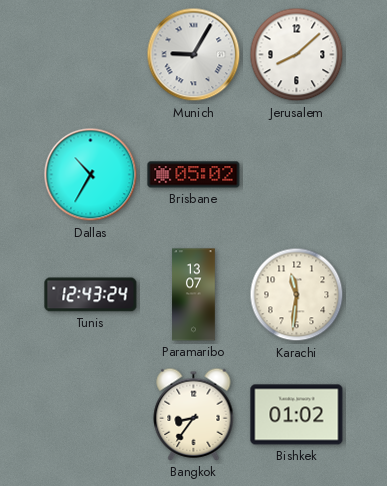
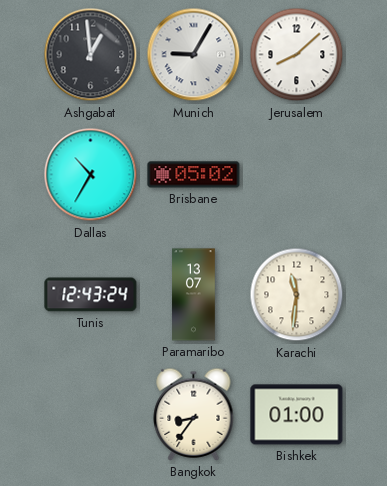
Ashgabat: none -> 12:59 (91, 55)
Bishkek: 01:02 -> 01:00 (297, 415)
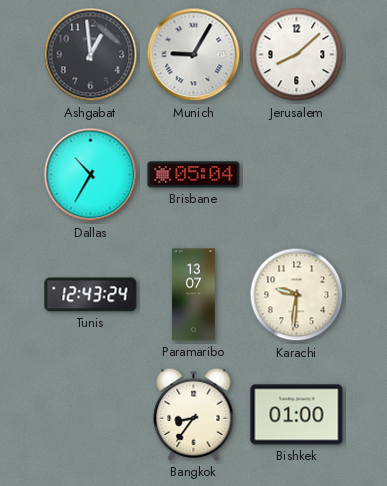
Brisbane: 05:02 -> 05:04 (194, 175)
Karachi: 11:31 -> 9:31 (297, 295)
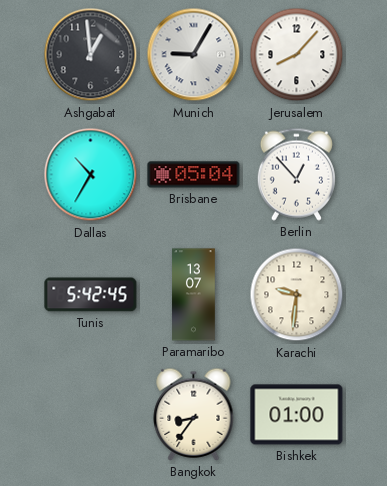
Jerusalem: 8:08 -> 8:07 (297, 55)
Berlin: none -> 12:53 (296, 174)
Tunis: 12:43 -> 5:42 (91, 295)
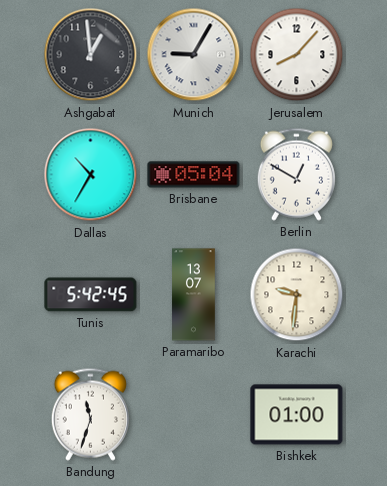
Berlin: 12:53 -> 12:50 (296, 174)
Bandung: none -> 11:33 (90, 414)
Bangkok: 8:36 -> none (194, 414)
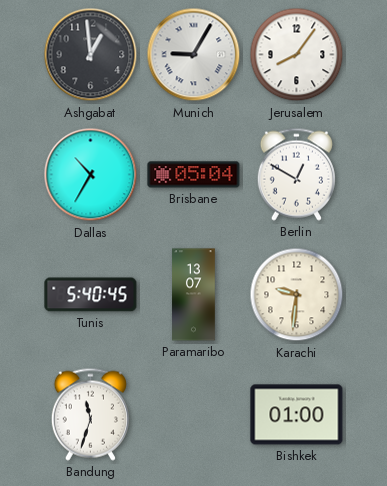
Jerusalem: 8:07 -> 8:06 (297, 55)
Tunis: 5:42 -> 5:40 (91, 295)
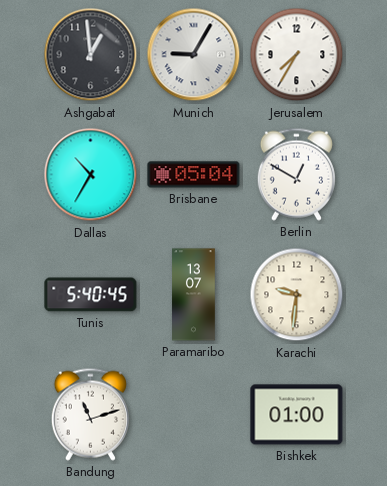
Jerusalem: 8:06 -> 7:35 (297, 55)
Bandung: 11:33 -> 11:12 (90, 414)
